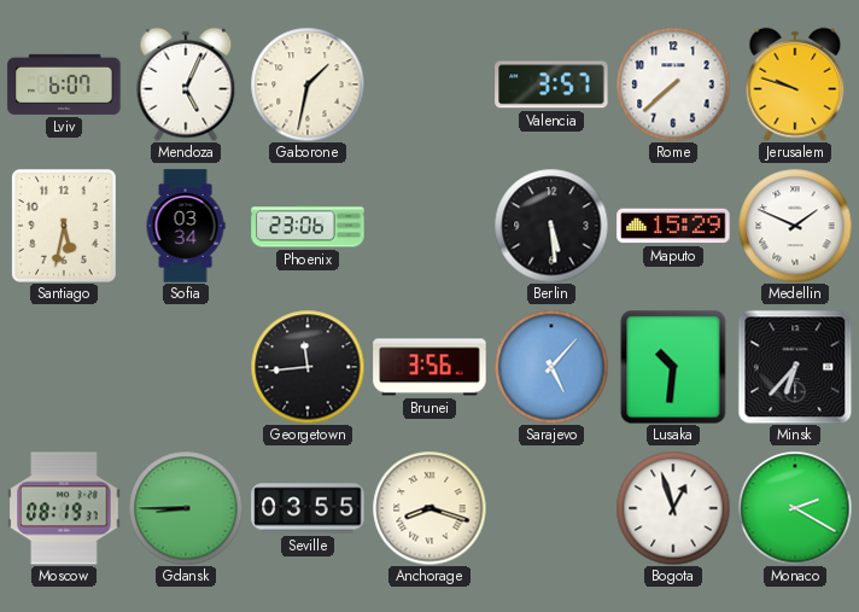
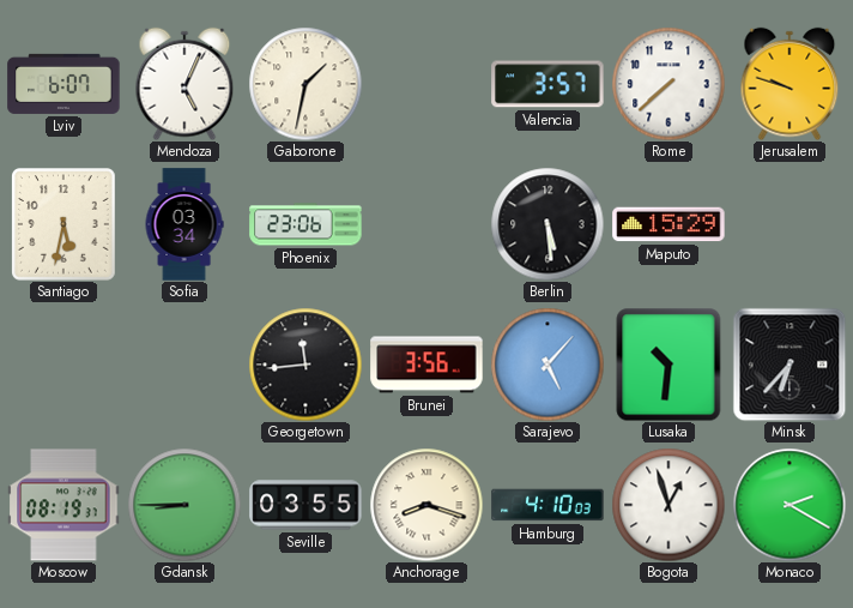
Medellin: 1:49 -> none (795, 226)
Hamburg: none -> 4:10 (548, 505)
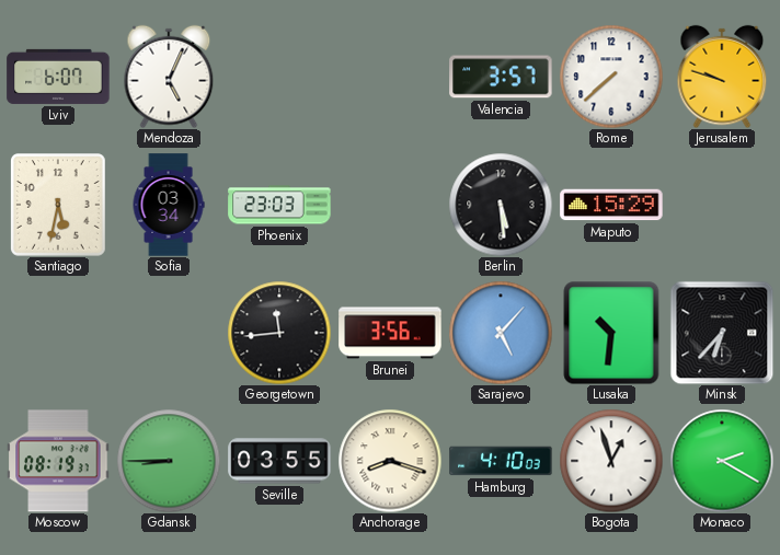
Gaborone: 1:32 -> none (305, 84)
Phoenix: 23:06 -> 23:03 (279, 205)
